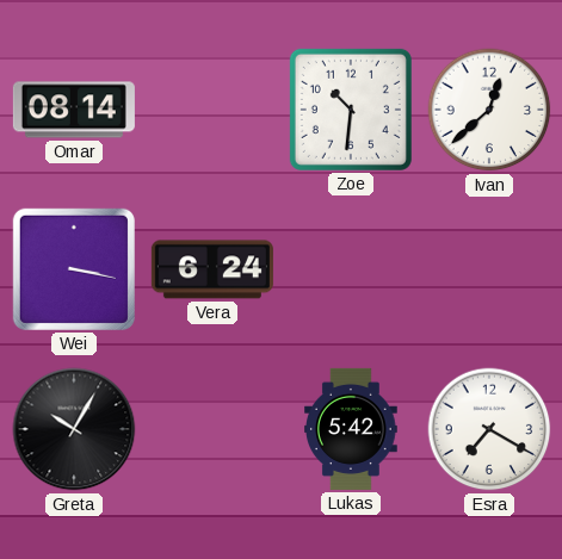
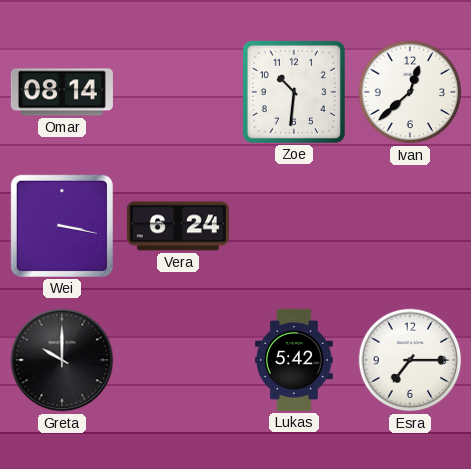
Greta: 10:05 -> 10:00 (62, 360)
Esra: 7:20 -> 7:15 (410, 360)
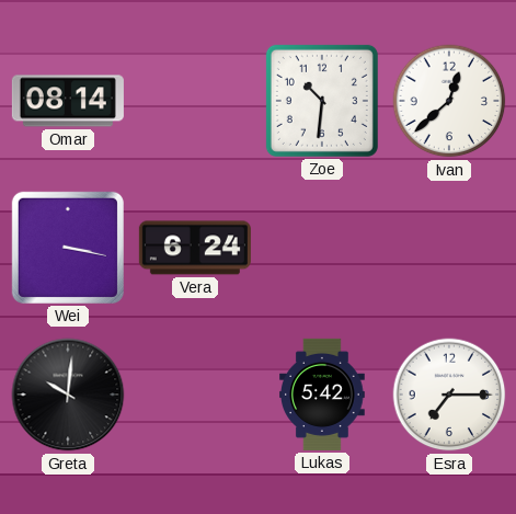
Greta: 10:00 -> 10:01 (68, 395)
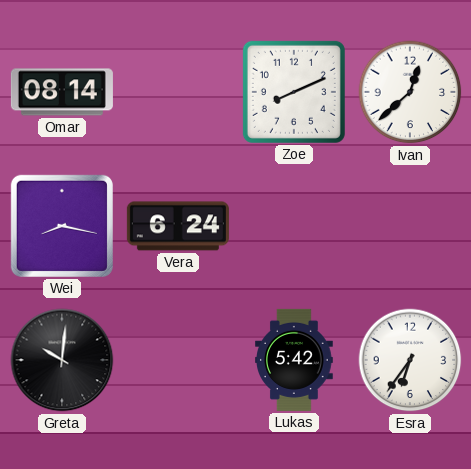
Zoe: 10:31 -> 8:11 (294, 92)
Wei: 3:17 -> 8:17 (62, 226)
Esra: 7:15 -> 6:36 (410, 360)
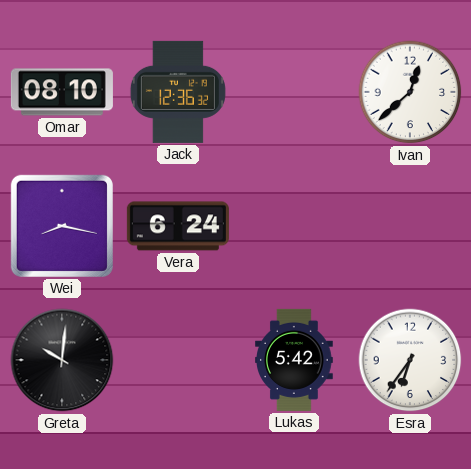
Omar: 08:14 -> 08:10 (62, 92)
Jack: none -> 12:36 (178, 92)
Zoe: 8:11 -> none (294, 92)
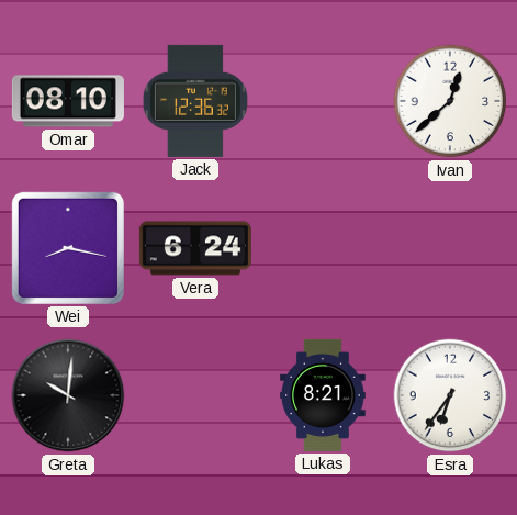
Lukas: 5:42 -> 8:21 (324, 395)
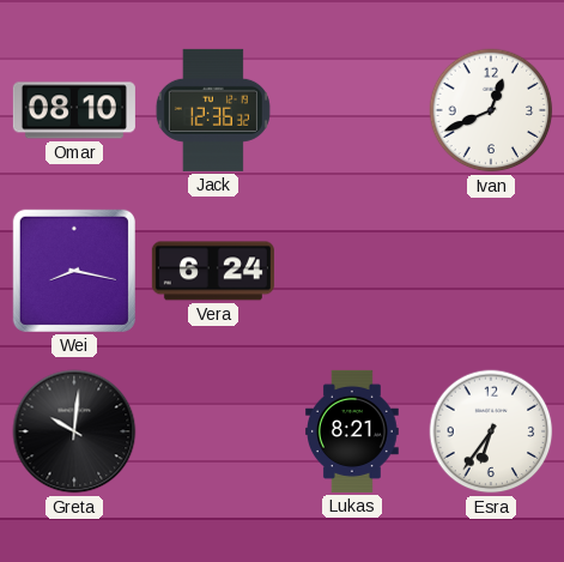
Ivan: 12:38 -> 12:41 (491, 110)
